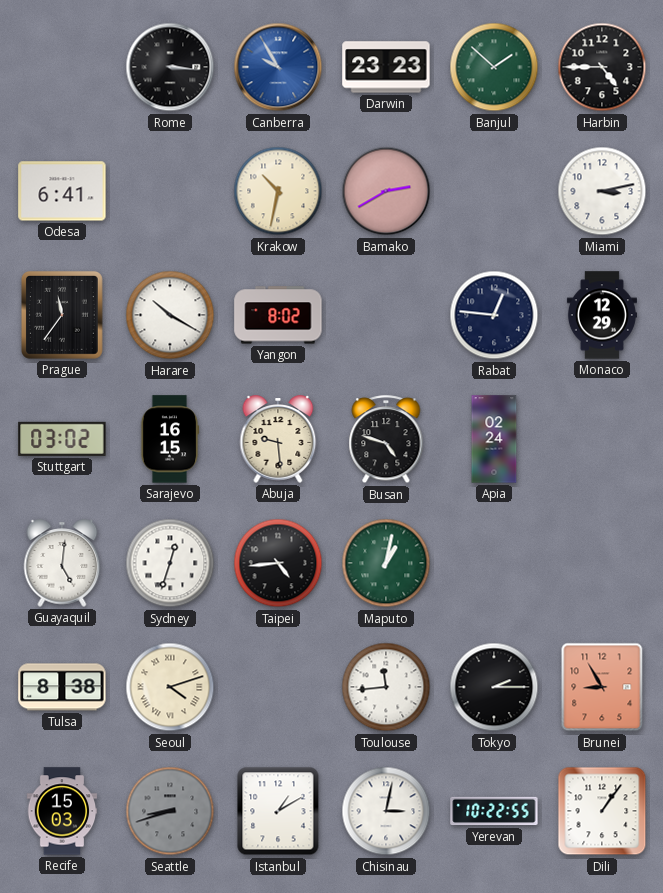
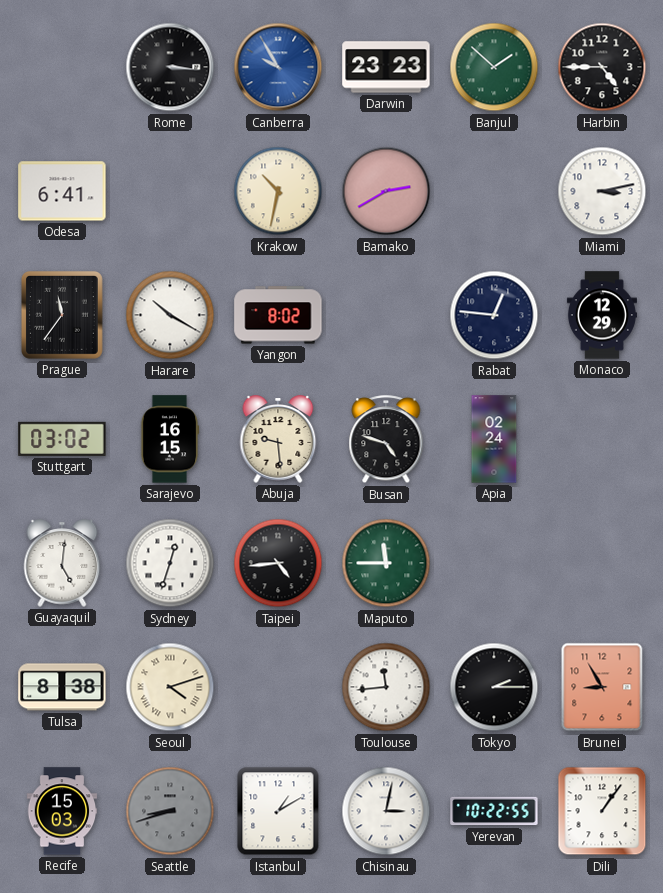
Maputo: 1:02 -> 11:45 (386, 563)
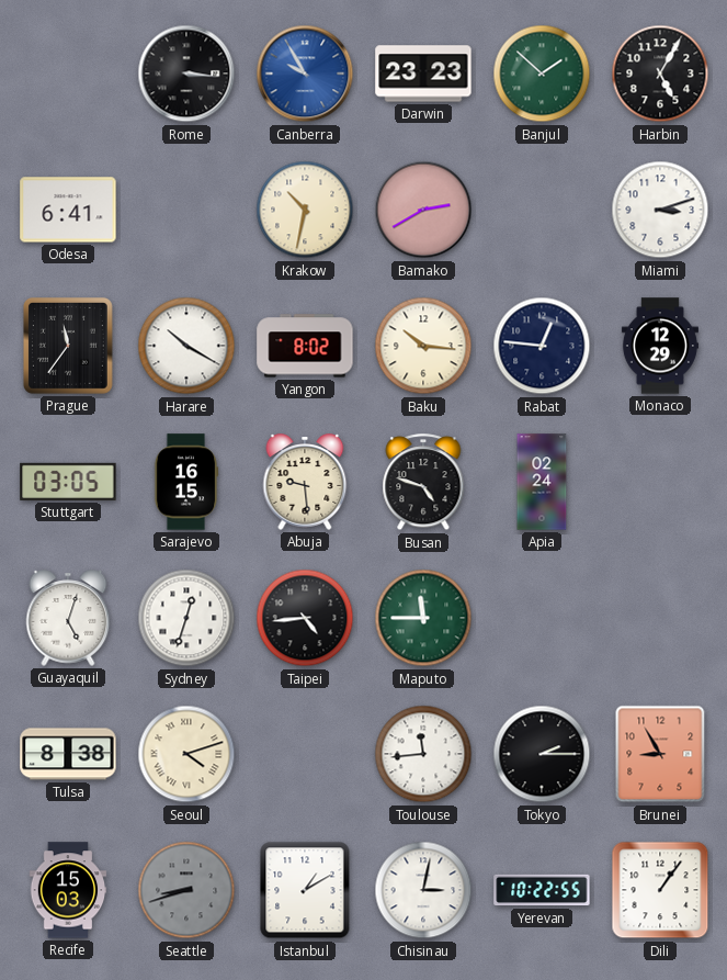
Harbin: 4:45 -> 5:05 (660, 74)
Miami: 3:13 -> 3:12 (660, 210)
Baku: none -> 10:16 (423, 346)
Stuttgart: 03:02 -> 03:05 (68, 482)
Guayaquil: 5:01 -> 5:03 (68, 618)
